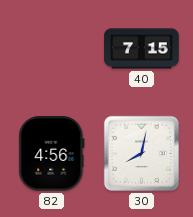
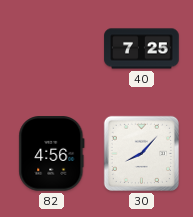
40: 7:15 -> 7:25 (142, 49)
30: 8:02 -> 8:07 (141, 153)
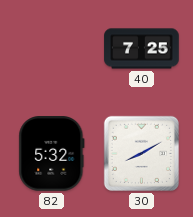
82: 4:56 -> 5:32 (52, 154)
30: 8:07 -> 8:10 (141, 153)
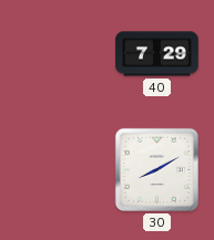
40: 7:25 -> 7:29 (157, 54)
82: 5:32 -> none (52, 154)
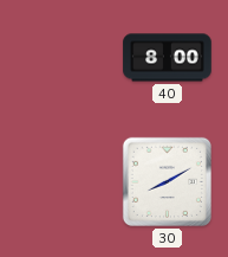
40: 7:29 -> 8:00 (168, 58)
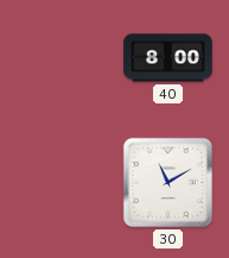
30: 8:10 -> 11:10 (167, 182)
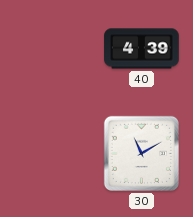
40: 8:00 -> 4:39 (142, 49)
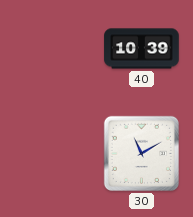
40: 4:39 -> 10:39 (142, 49)
